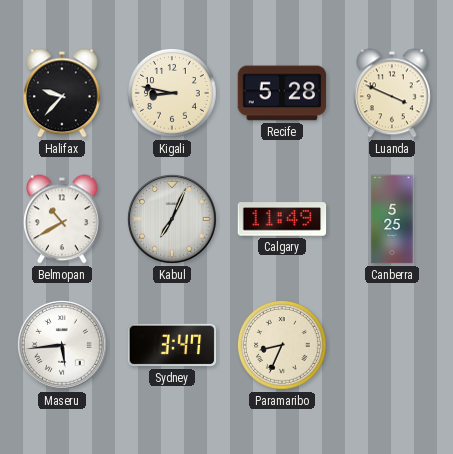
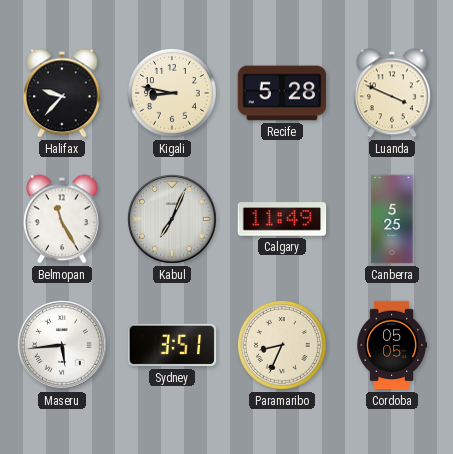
Belmopan: 10:40 -> 11:25 (63, 219)
Sydney: 3:47 -> 3:51 (172, 345)
Cordoba: none -> 05:05 (392, 345)
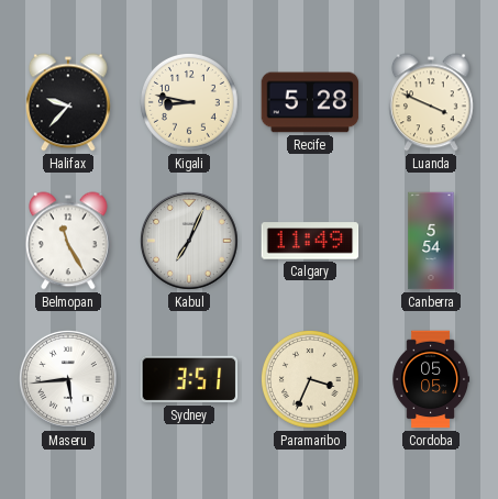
Canberra: 5:25 -> 5:54 (431, 241)
Paramaribo: 8:34 -> 3:34 (311, 380)
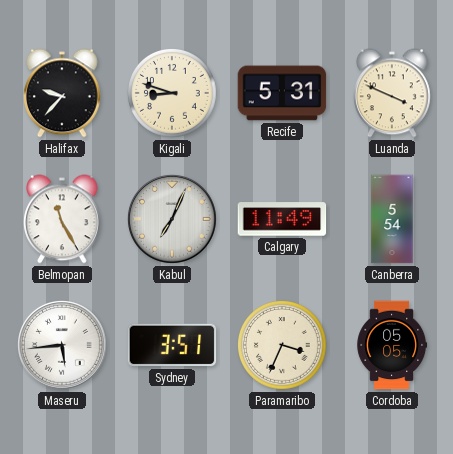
Kigali: 8:47 -> 8:48 (173, 94)
Recife: 5:28 -> 5:31 (282, 93)
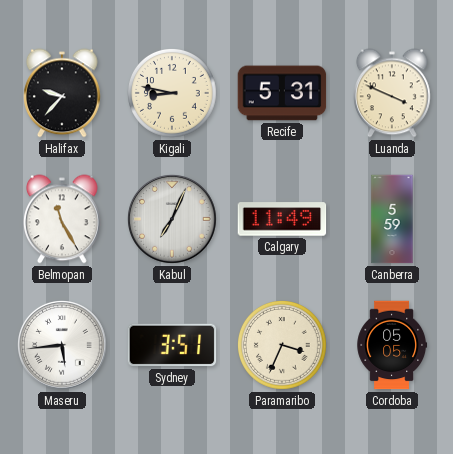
Kigali: 8:48 -> 8:47 (173, 94)
Canberra: 5:54 -> 5:59 (392, 219)
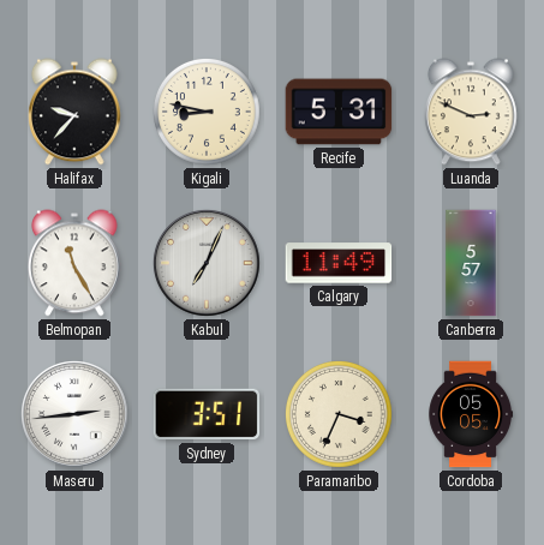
Luanda: 3:49 -> 2:49 (472, 112)
Canberra: 5:59 -> 5:57 (471, 263)
Maseru: 5:44 -> 2:44 (76, 415)
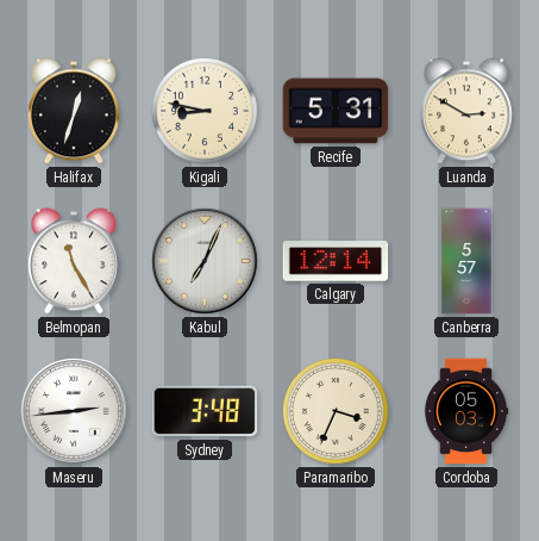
Halifax: 9:37 -> 12:33 (75, 111)
Luanda: 2:49 -> 2:50 (468, 111)
Calgary: 11:49 -> 12:14 (336, 261)
Sydney: 3:51 -> 3:48 (205, 411)
Cordoba: 05:05 -> 05:03 (466, 411)
